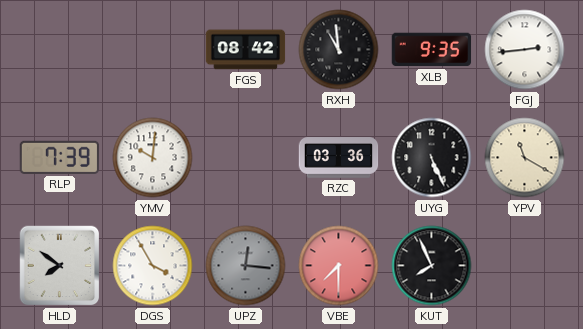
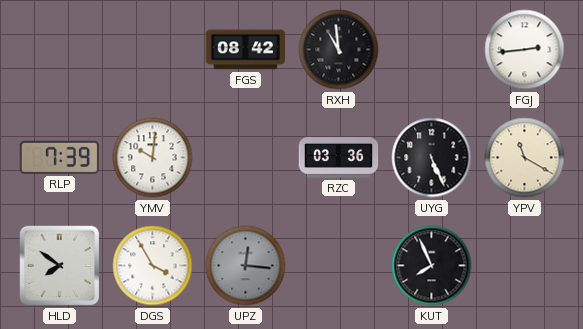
XLB: 9:35 -> none (432, 50)
VBE: 7:30 -> none (339, 266)
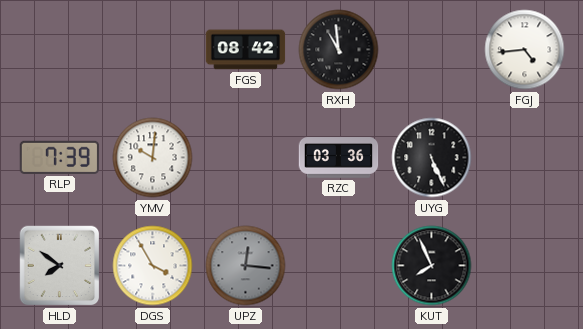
FGJ: 2:44 -> 4:44 (525, 50)
YPV: 11:20 -> none (525, 158)
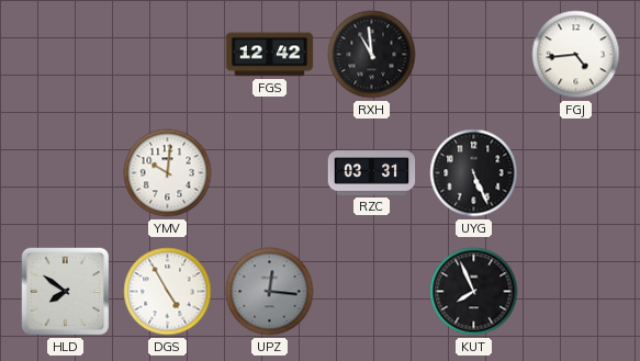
FGS: 08:42 -> 12:42 (270, 55)
RLP: 7:39 -> none (60, 157)
RZC: 03:36 -> 03:31 (372, 173)
DGS: 3:55 -> 4:55 (168, 292)
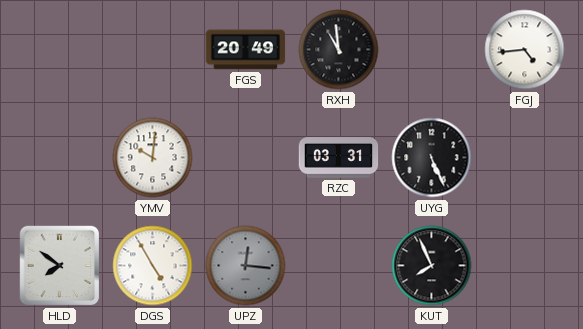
FGS: 12:42 -> 20:49 (246, 50)
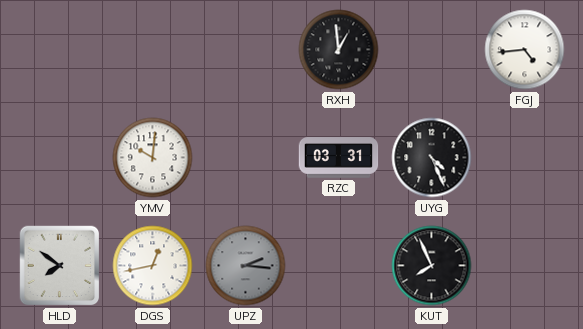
FGS: 20:49 -> none (246, 50)
RXH: 10:59 -> 12:59 (339, 50)
UYG: 5:26 -> 4:26 (432, 158)
DGS: 4:55 -> 12:43 (153, 266)
UPZ: 12:16 -> 2:16 (246, 266)
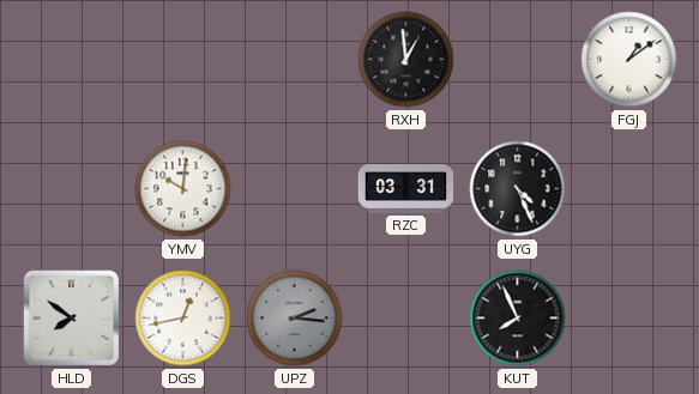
FGJ: 4:44 -> 1:09 (629, 60)
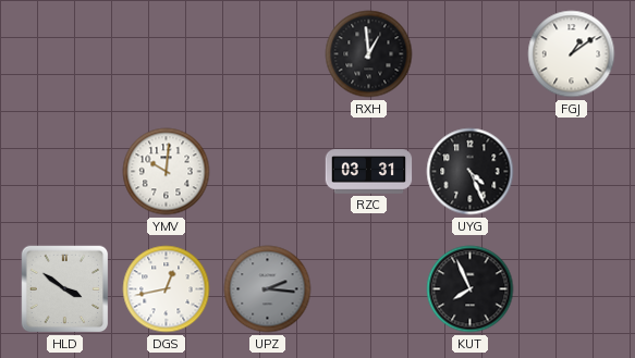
HLD: 7:51 -> 3:51 (65, 289)
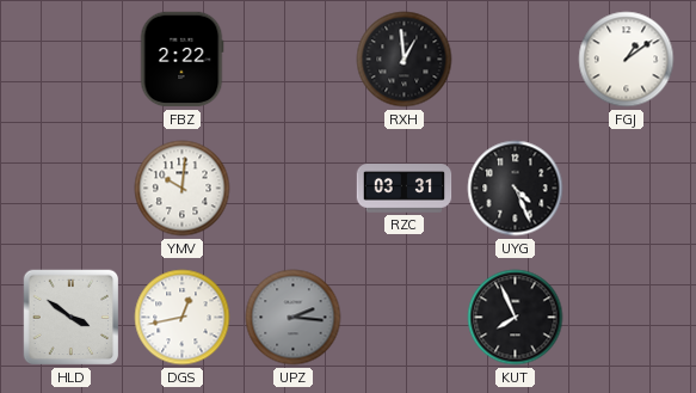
FBZ: none -> 2:22 (181, 60)
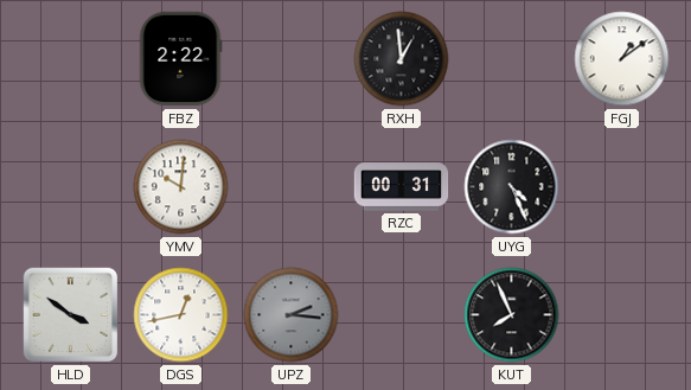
RZC: 03:31 -> 00:31 (402, 187)
